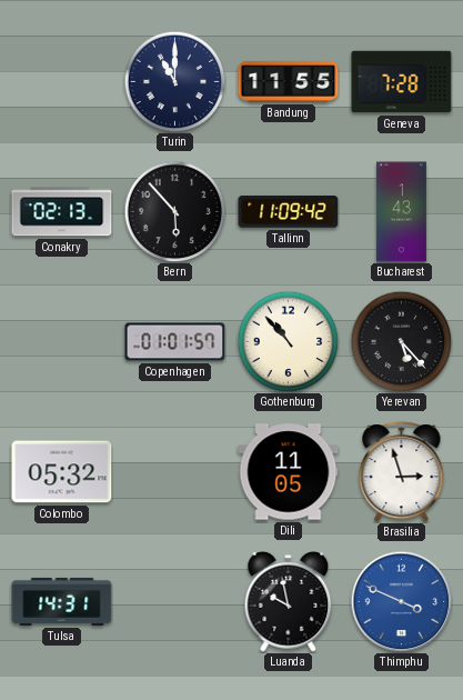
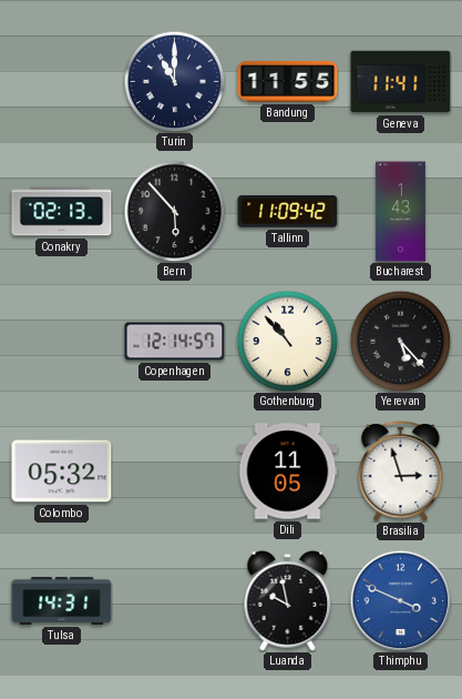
Geneva: 7:28 -> 11:41 (401, 82)
Copenhagen: 01:01 -> 12:14 (175, 342)
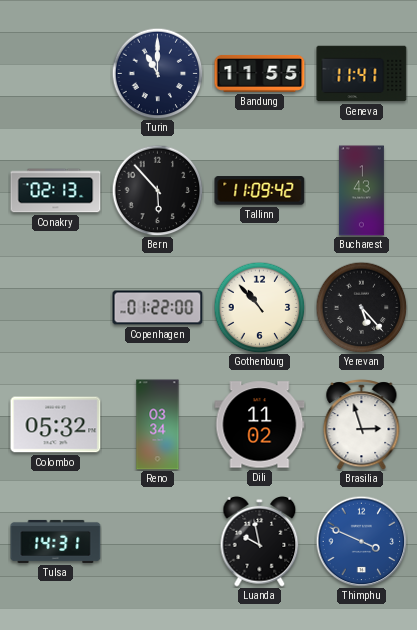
Copenhagen: 12:14 -> 01:22 (158, 308)
Reno: none -> 03:34 (158, 425)
Dili: 11:05 -> 11:02 (260, 425)
